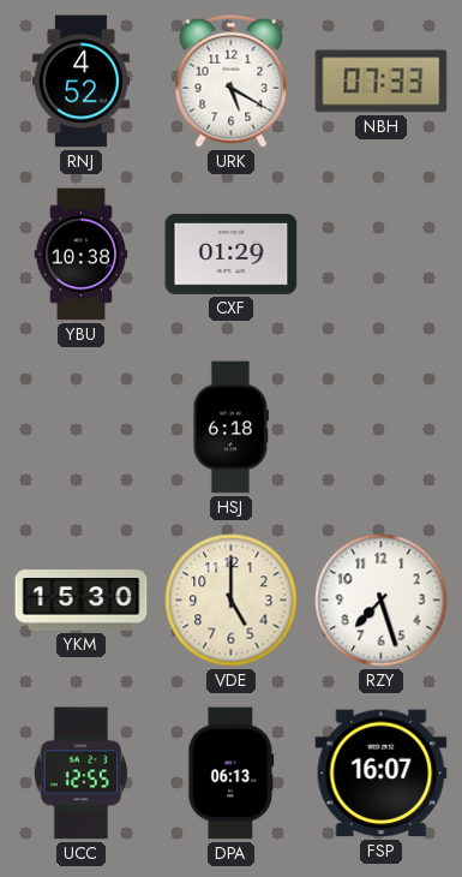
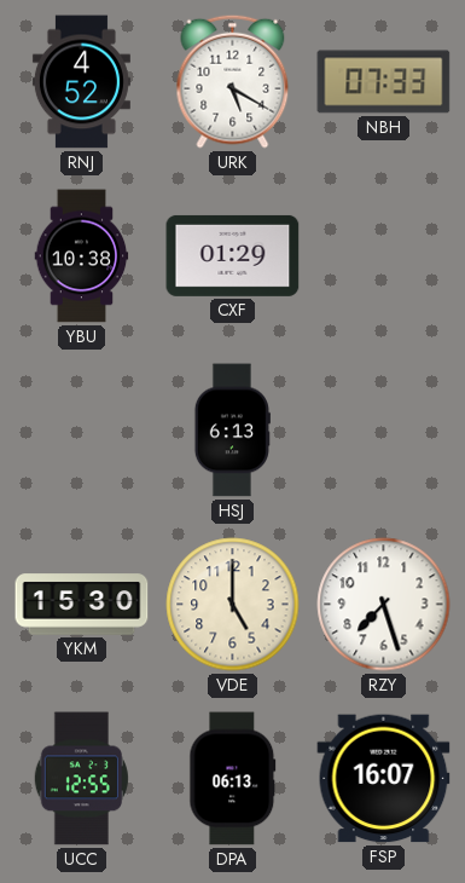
HSJ: 6:18 -> 6:13 (232, 431)
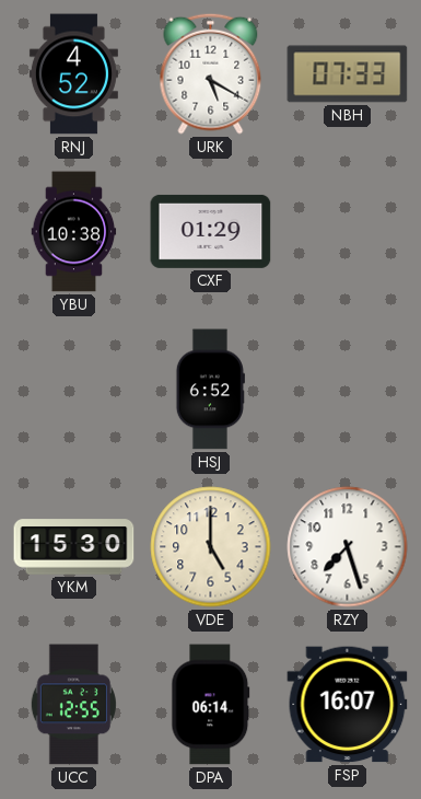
HSJ: 6:13 -> 6:52 (210, 390)
DPA: 06:13 -> 06:14 (211, 705)
